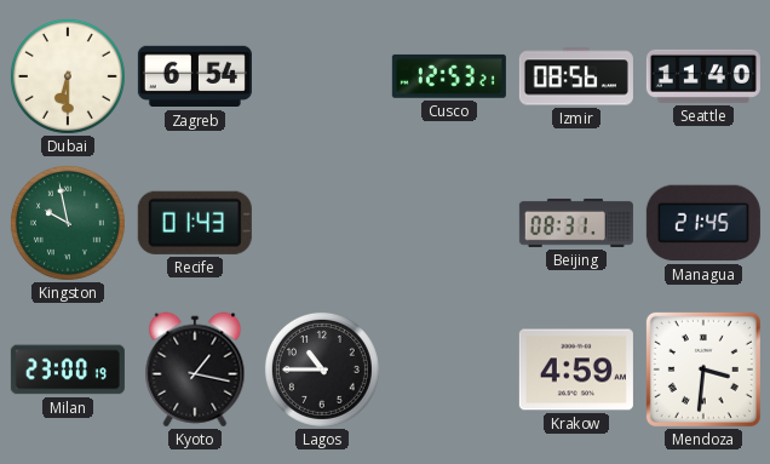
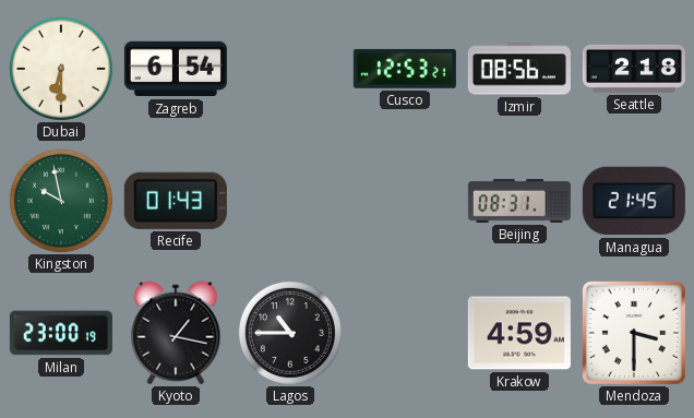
Seattle: 11:40 -> 2:18 (634, 69)
Mendoza: 3:31 -> 3:30 (634, 333)
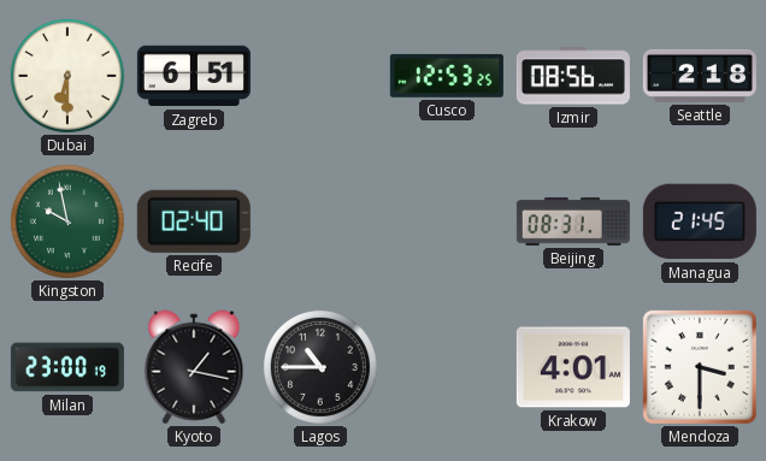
Zagreb: 6:54 -> 6:51 (194, 76)
Cusco: 12:53:21 -> 12:53:25 (447, 76)
Recife: 01:43 -> 02:40 (194, 221)
Krakow: 4:59 -> 4:01 (573, 367)
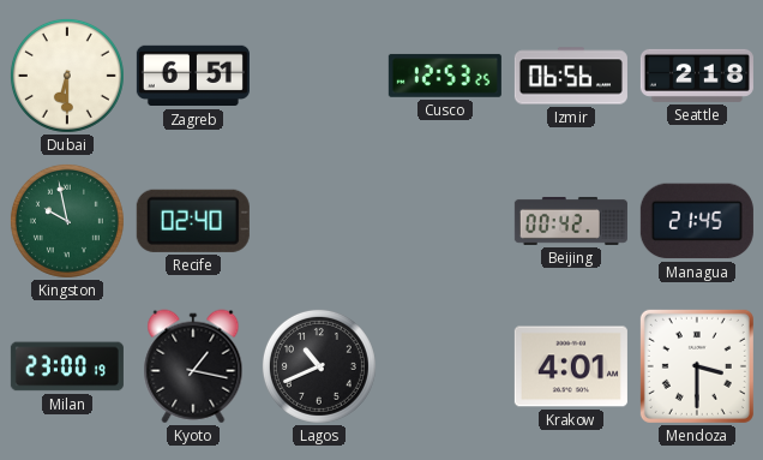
Izmir: 08:56 -> 06:56 (571, 76)
Beijing: 08:31 -> 00:42 (571, 221)
Lagos: 10:45 -> 10:41 (319, 366)
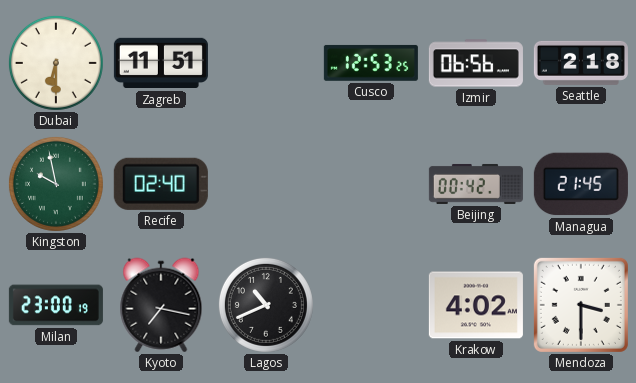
Zagreb: 6:51 -> 11:51 (161, 63)
Kyoto: 1:17 -> 7:17 (161, 305)
Krakow: 4:01 -> 4:02 (476, 305)
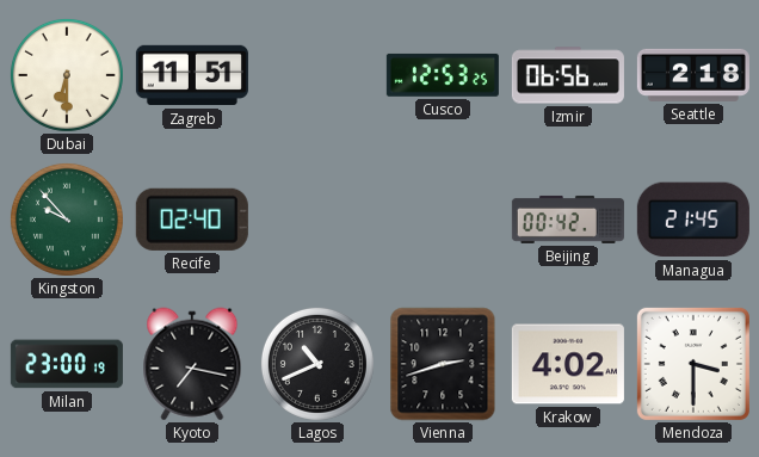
Kingston: 9:58 -> 9:53 (67, 220)
Vienna: none -> 2:42 (443, 364)
